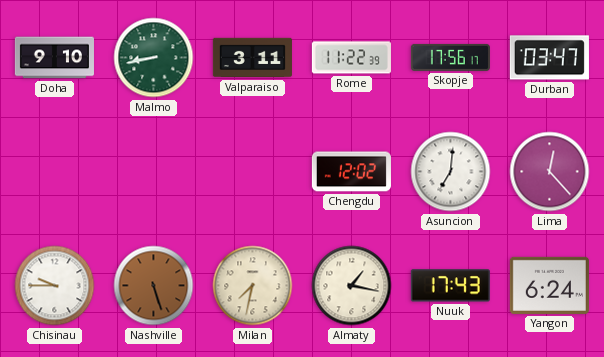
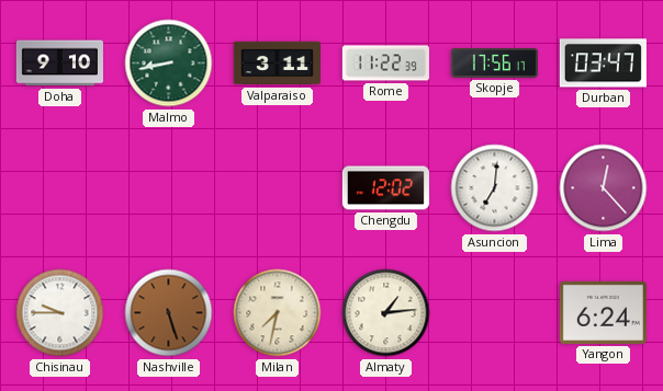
Almaty: 1:17 -> 1:14 (386, 313)
Nuuk: 17:43 -> none (450, 286)
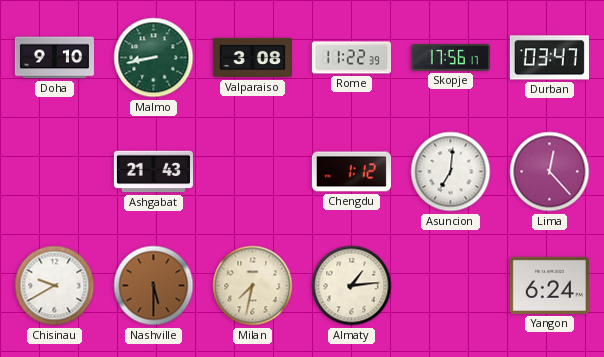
Valparaiso: 3:11 -> 3:08 (252, 58)
Ashgabat: none -> 21:43 (153, 172)
Chengdu: 12:02 -> 1:12 (351, 172)
Chisinau: 9:45 -> 9:40 (55, 286)
Nashville: 5:27 -> 5:30 (154, 286)
